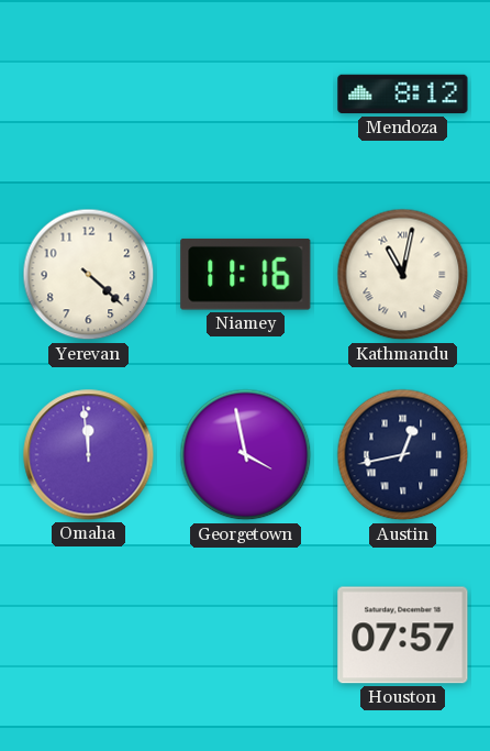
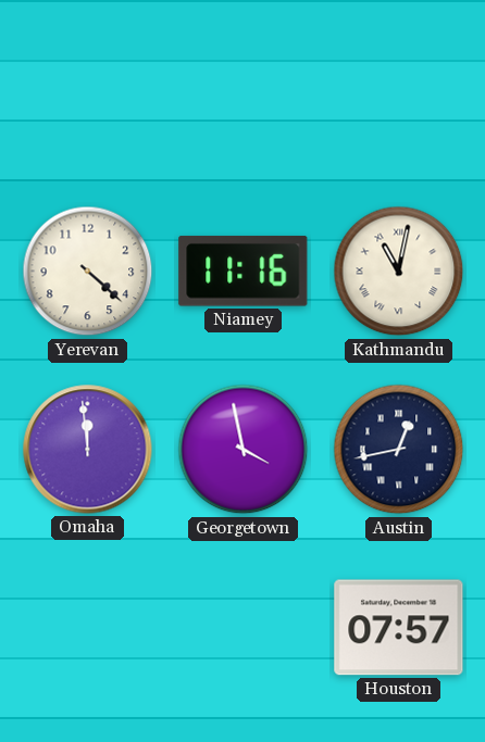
Mendoza: 8:12 -> none (403, 95)
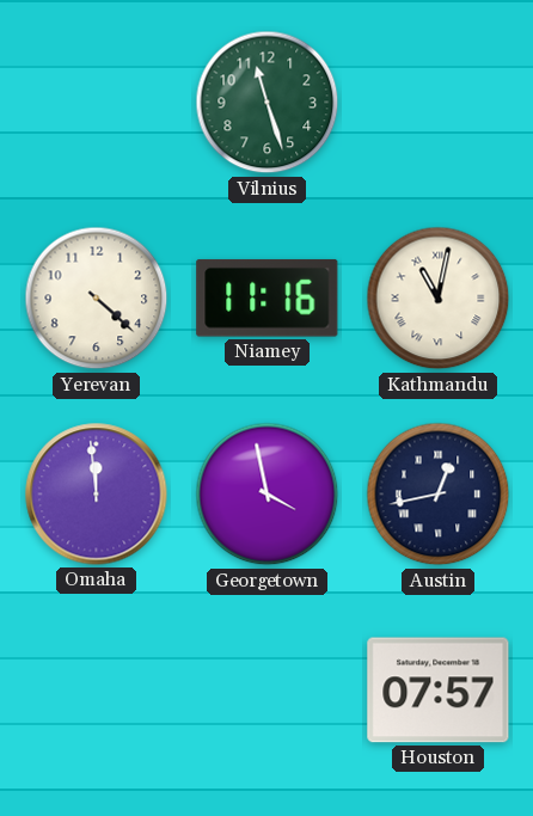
Vilnius: none -> 11:27 (268, 103)
